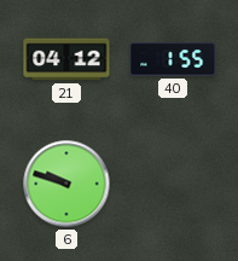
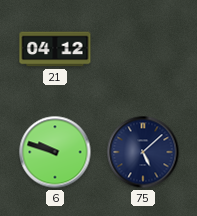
40: 1:55 -> none (173, 59)
75: none -> 5:08 (143, 152)
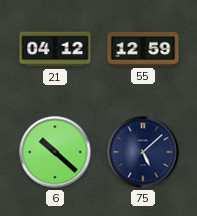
55: none -> 12:59 (143, 49)
6: 9:48 -> 10:22 (55, 152)
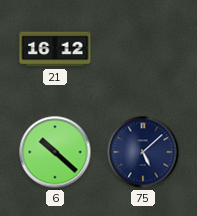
21: 04:12 -> 16:12 (55, 49)
55: 12:59 -> none (143, 49)
